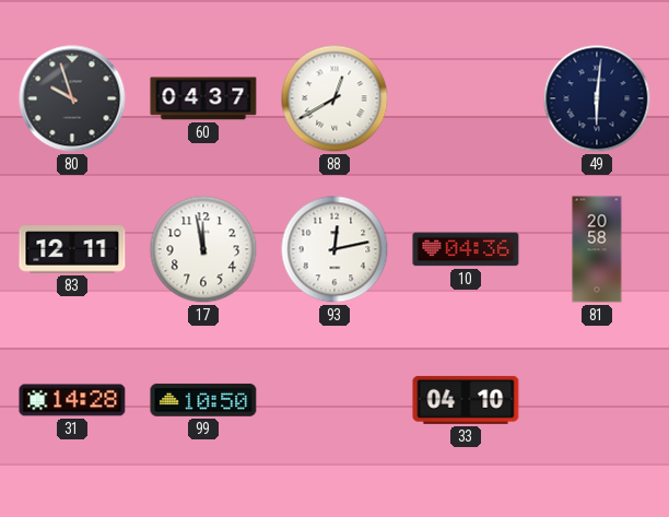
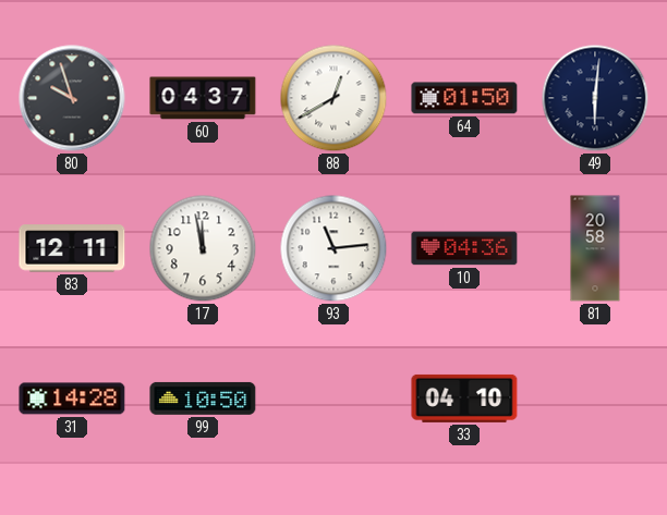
64: none -> 01:50 (464, 98)
93: 12:13 -> 11:14 (333, 248)
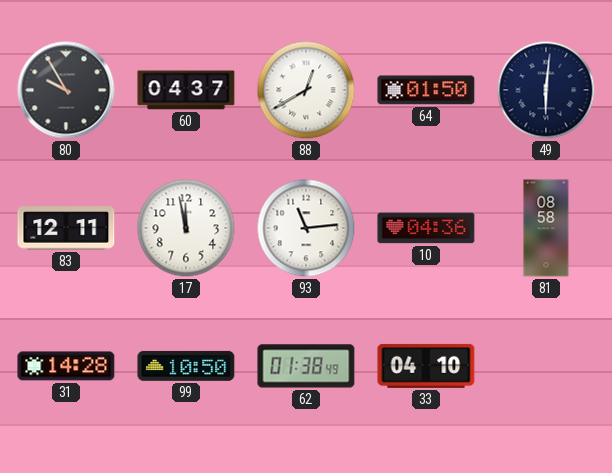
80: 9:57 -> 9:55 (66, 90)
81: 20:58 -> 08:58 (546, 228)
62: none -> 01:38 (306, 366)
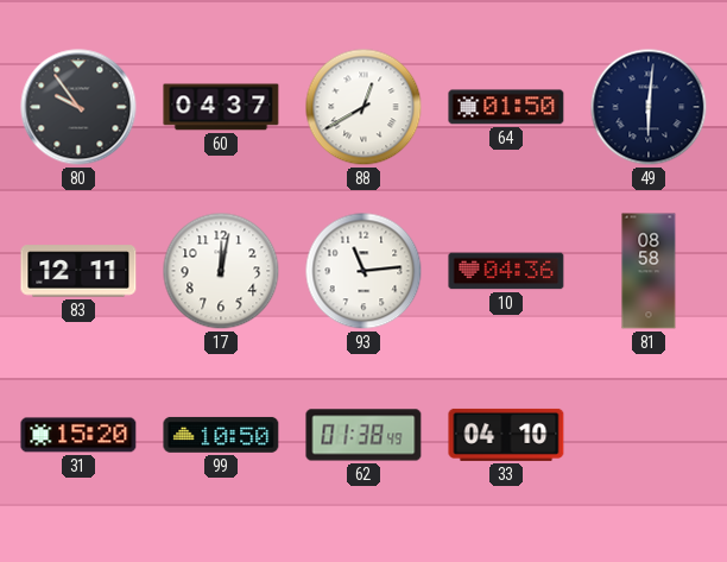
80: 9:55 -> 9:54 (78, 107)
17: 11:58 -> 12:02 (221, 271)
31: 14:28 -> 15:20 (78, 435)
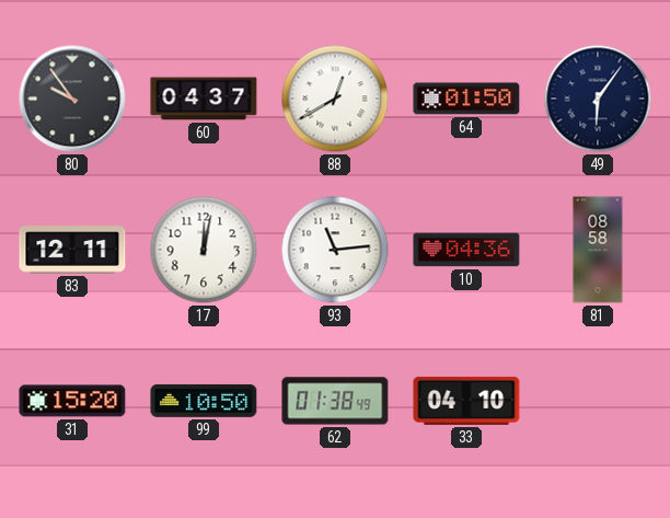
49: 6:01 -> 6:06 (598, 99)
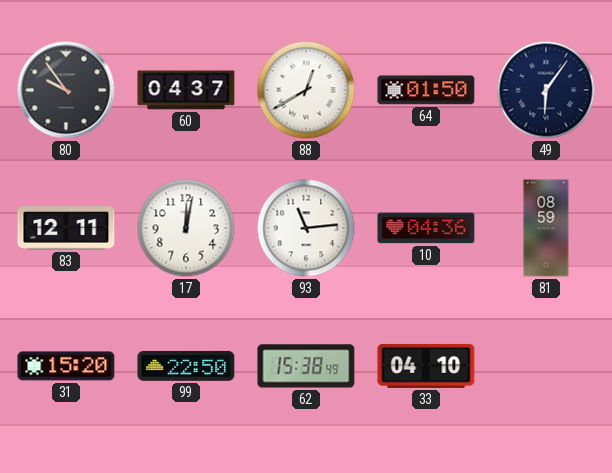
81: 08:58 -> 08:59 (546, 228)
99: 10:50 -> 22:50 (186, 366)
62: 01:38 -> 15:38 (306, 366)
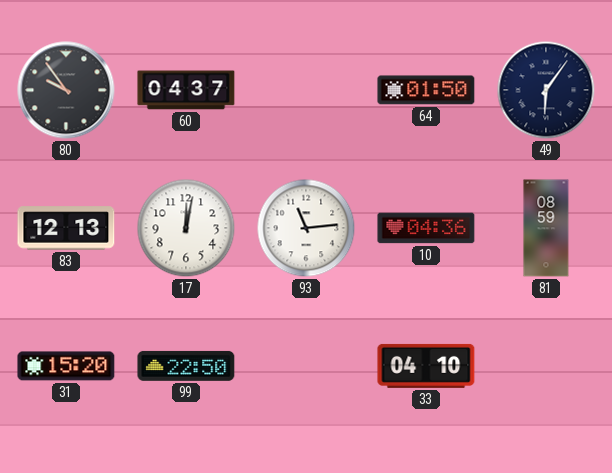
88: 12:40 -> none (306, 90)
83: 12:11 -> 12:13 (66, 228)
62: 15:38 -> none (306, 366)
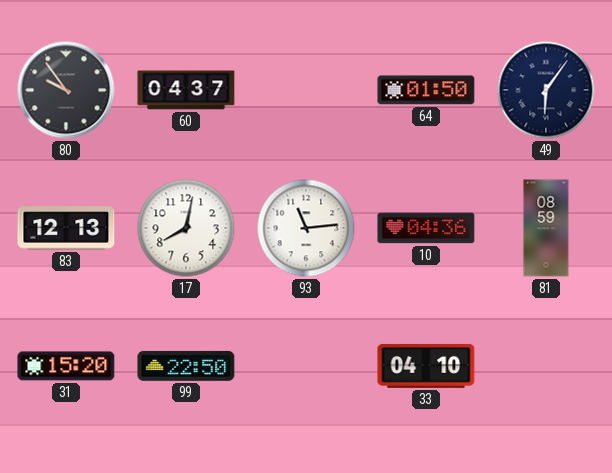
17: 12:02 -> 8:02 (186, 228)
